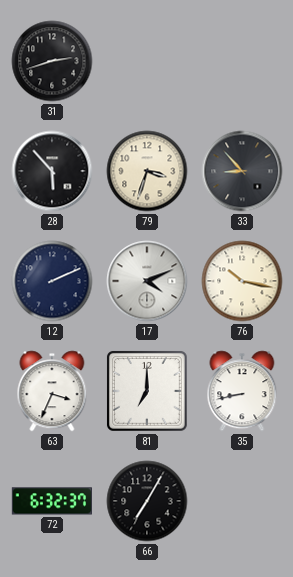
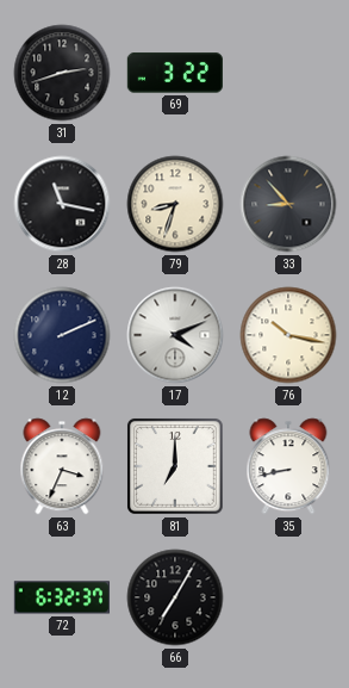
69: none -> 3:22 (175, 73)
28: 5:53 -> 11:17 (62, 204)
79: 3:33 -> 8:33 (175, 204)
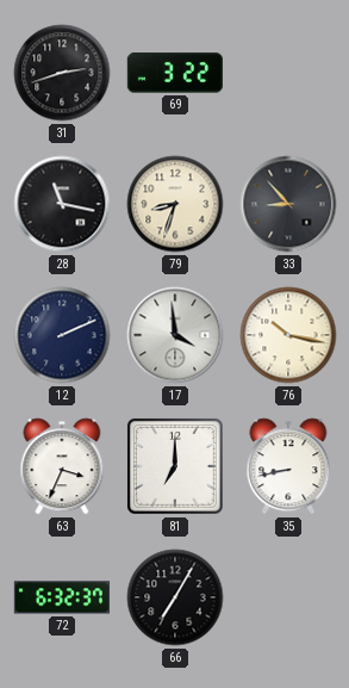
17: 4:11 -> 3:59 (175, 335)
